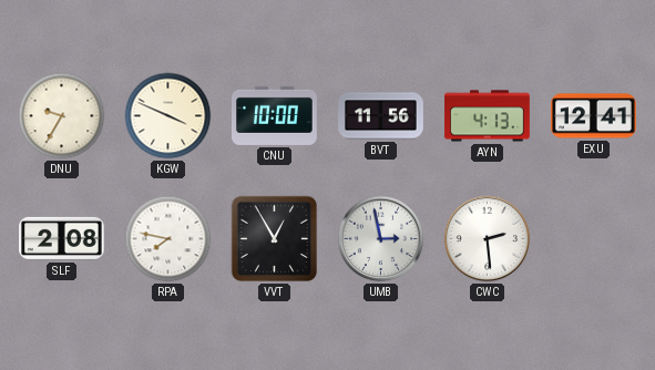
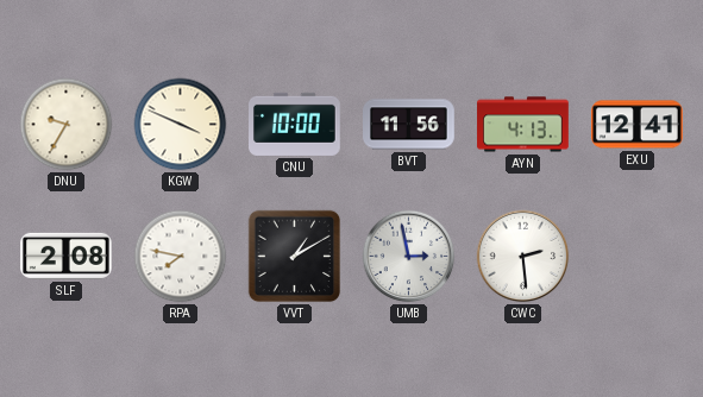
VVT: 12:55 -> 1:10 (295, 257)
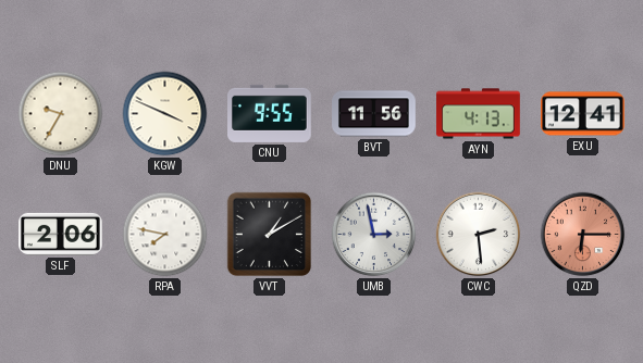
CNU: 10:00 -> 9:55 (270, 113)
SLF: 2:08 -> 2:06 (61, 234)
QZD: none -> 6:15 (583, 235)
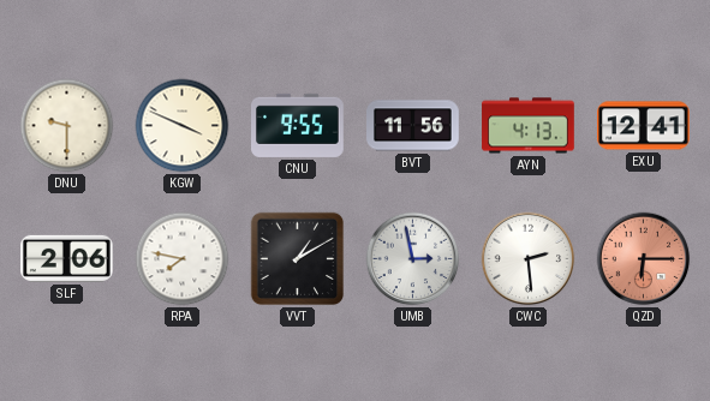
DNU: 9:35 -> 9:30 (67, 126)
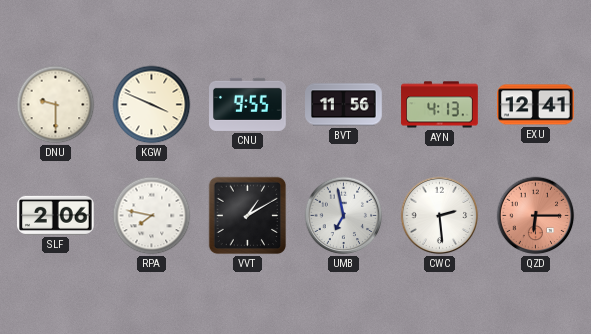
UMB: 2:58 -> 6:58 (344, 216)
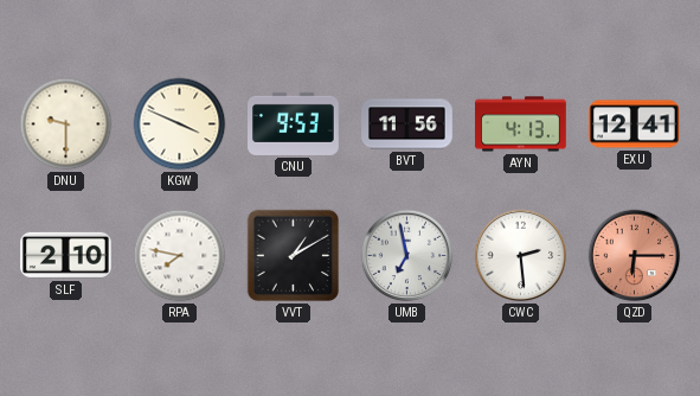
CNU: 9:55 -> 9:53 (294, 123)
SLF: 2:06 -> 2:10 (66, 255)
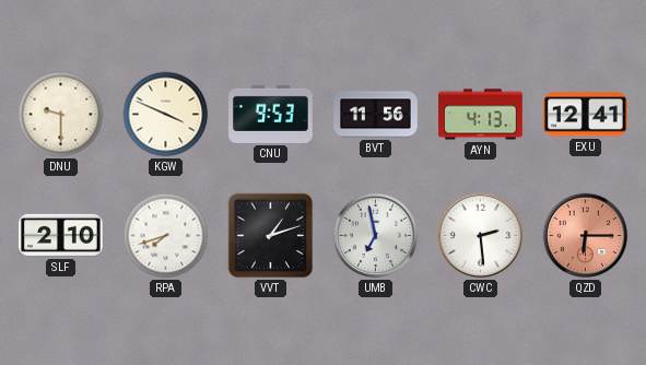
RPA: 7:47 -> 7:42 (166, 236)
VVT: 1:10 -> 1:12 (271, 236)
